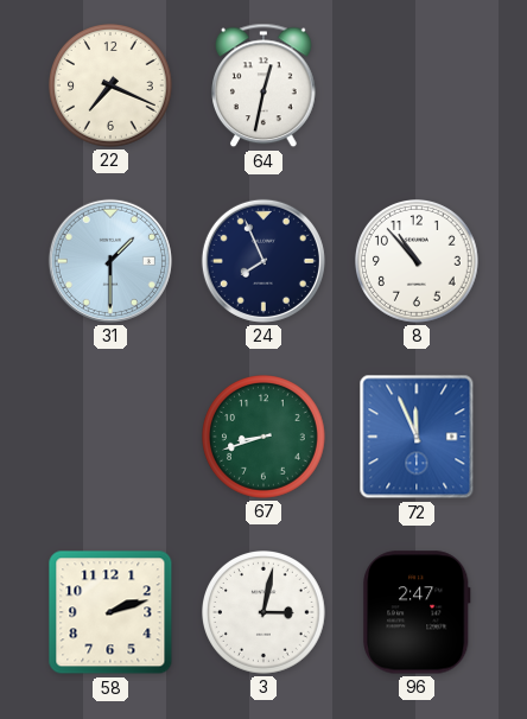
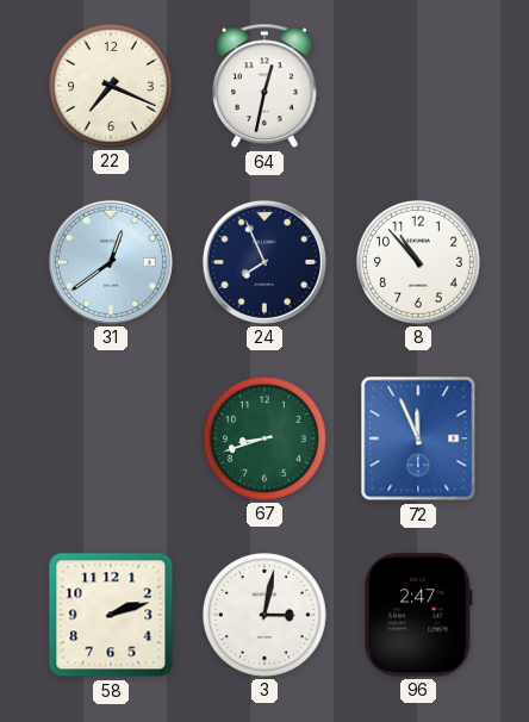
31: 1:30 -> 12:39 (111, 262)
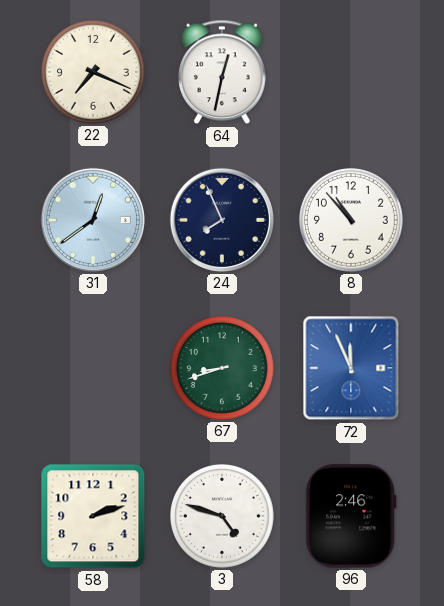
3: 3:02 -> 4:48 (223, 517)
96: 2:47 -> 2:46 (351, 516)
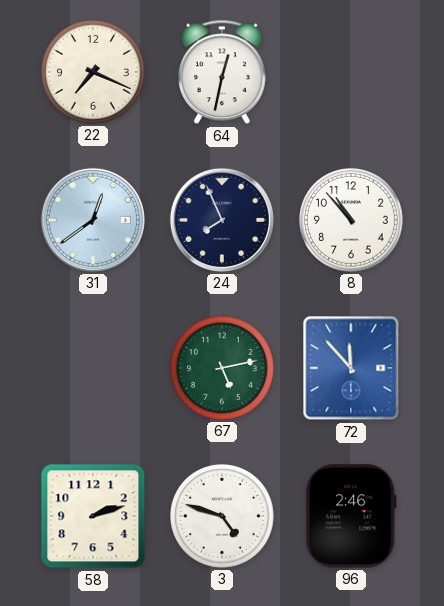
67: 8:42 -> 5:13 (223, 369)
72: 11:56 -> 11:53 (351, 368)
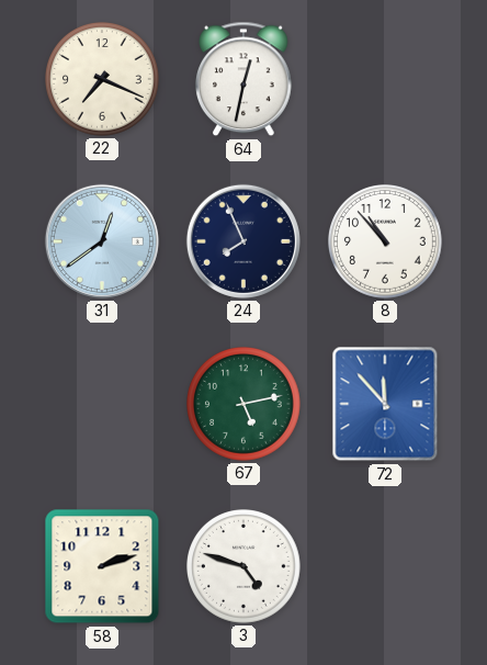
96: 2:46 -> none (351, 516)
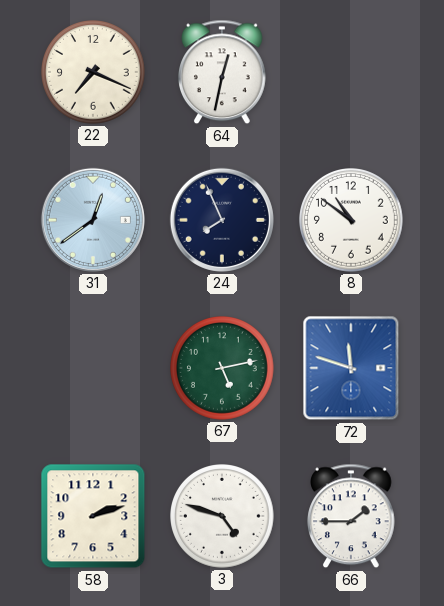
8: 10:53 -> 10:51 (352, 221)
72: 11:53 -> 11:48 (351, 368)
66: none -> 1:45 (352, 516)
